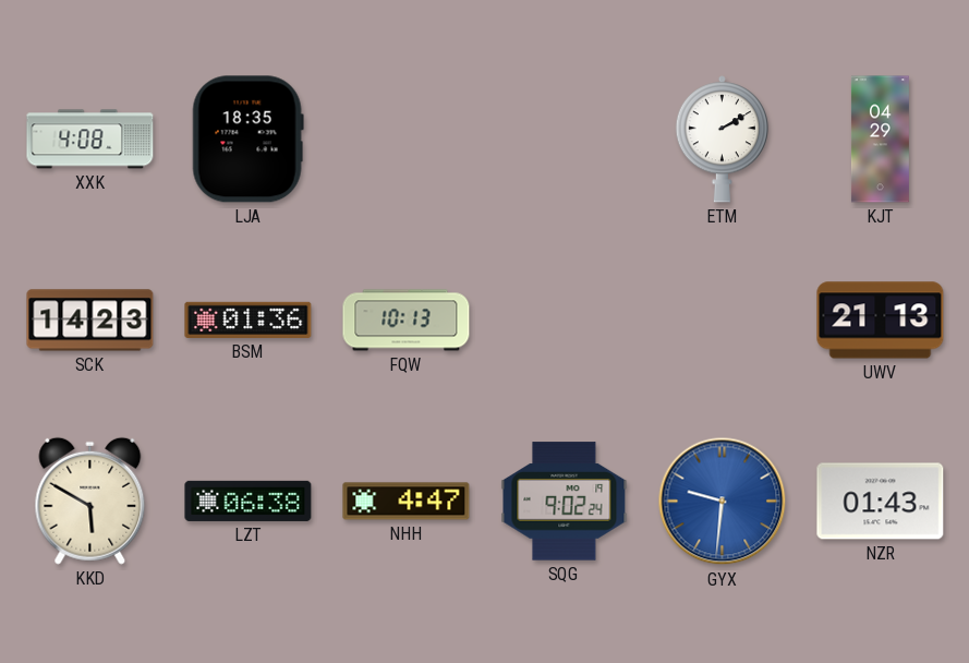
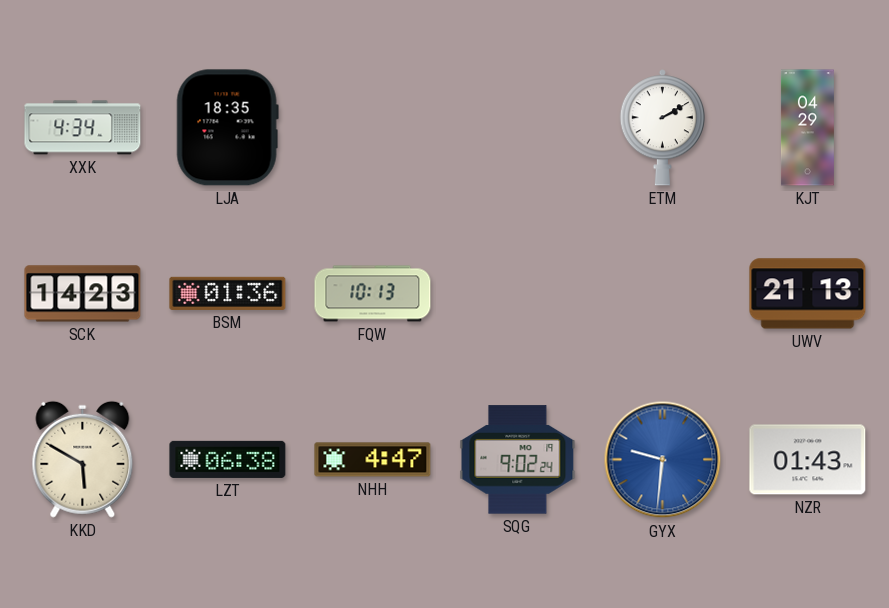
XXK: 4:08 -> 4:34 (83, 128)
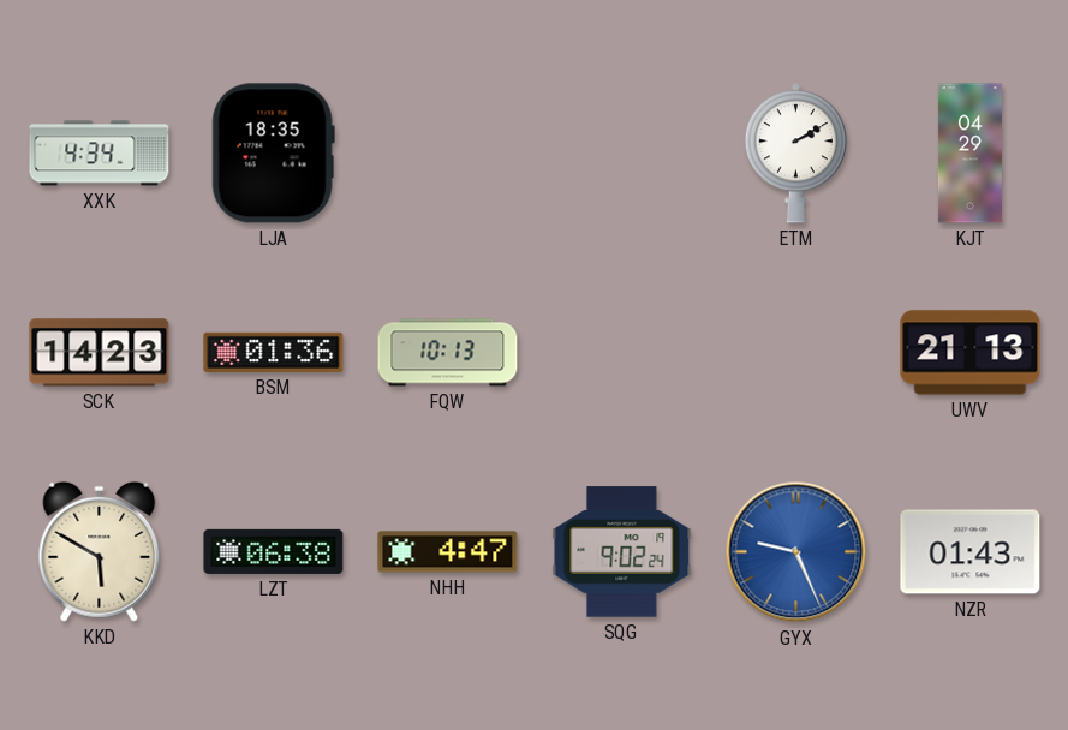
GYX: 9:31 -> 9:26 (796, 552)
